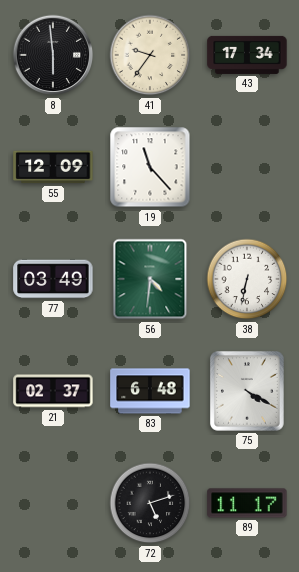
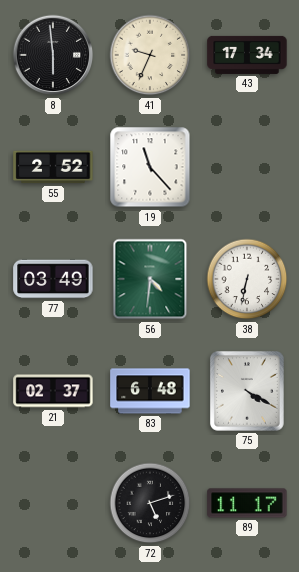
41: 9:36 -> 9:34 (150, 55)
55: 12:09 -> 2:52 (53, 167)
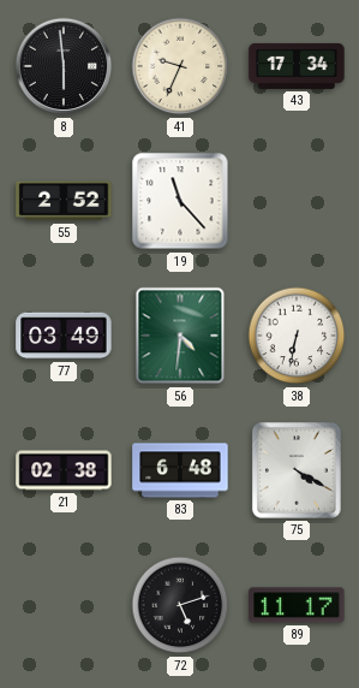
21: 02:37 -> 02:38 (64, 470)
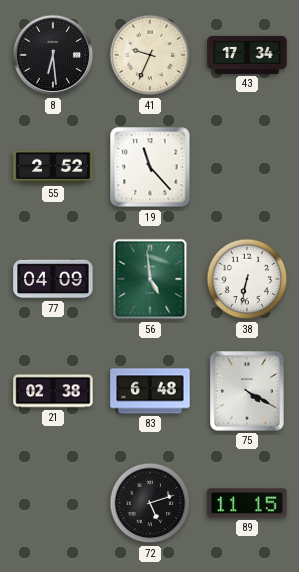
8: 5:59 -> 6:29 (53, 55)
77: 03:49 -> 04:09 (53, 279)
56: 4:31 -> 4:59 (150, 279)
89: 11:17 -> 11:15 (247, 503)
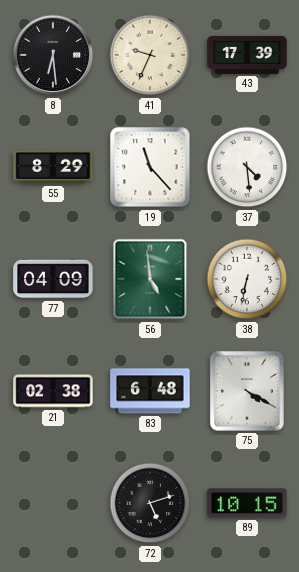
43: 17:34 -> 17:39 (247, 55)
55: 2:52 -> 8:29 (53, 167)
37: none -> 4:29 (247, 167)
89: 11:15 -> 10:15 (247, 503)
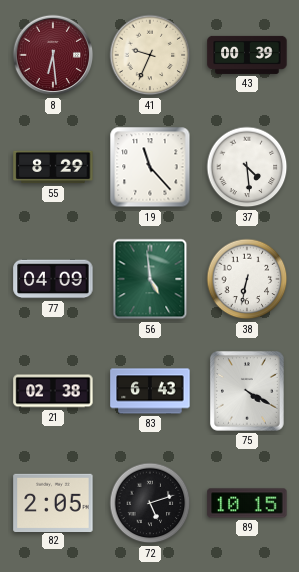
8 dial: black -> burgundy (53, 55)
43: 17:39 -> 00:39 (247, 55)
83: 6:48 -> 6:43 (150, 391)
82: none -> 2:05 (53, 502)
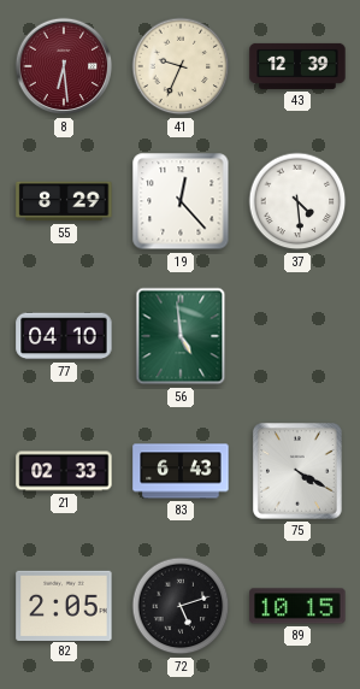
43: 00:39 -> 12:39 (297, 66)
19: 11:23 -> 12:23 (181, 201)
77: 04:09 -> 04:10 (64, 336)
38: 6:32 -> none (247, 279)
21: 02:38 -> 02:33 (64, 471)
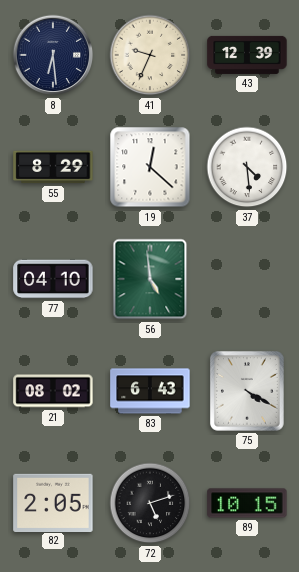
8 dial: burgundy -> navy (53, 55)
19: 12:23 -> 12:22 (150, 167)
21: 02:33 -> 08:02 (53, 391)
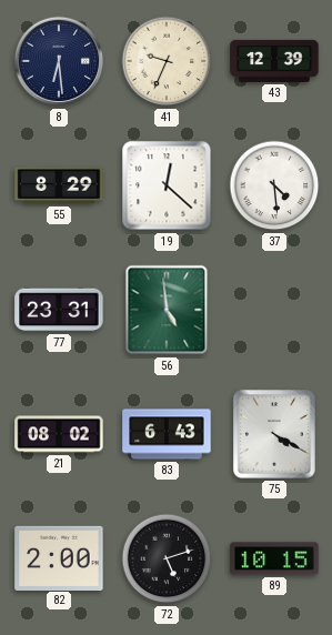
77: 04:10 -> 23:31 (59, 310)
82: 2:05 -> 2:00 (59, 557)
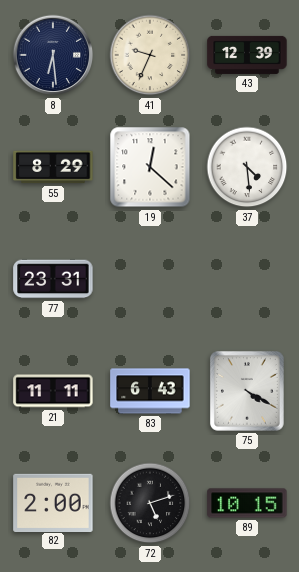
56: 4:59 -> none (167, 310)
21: 08:02 -> 11:11 (53, 391)
